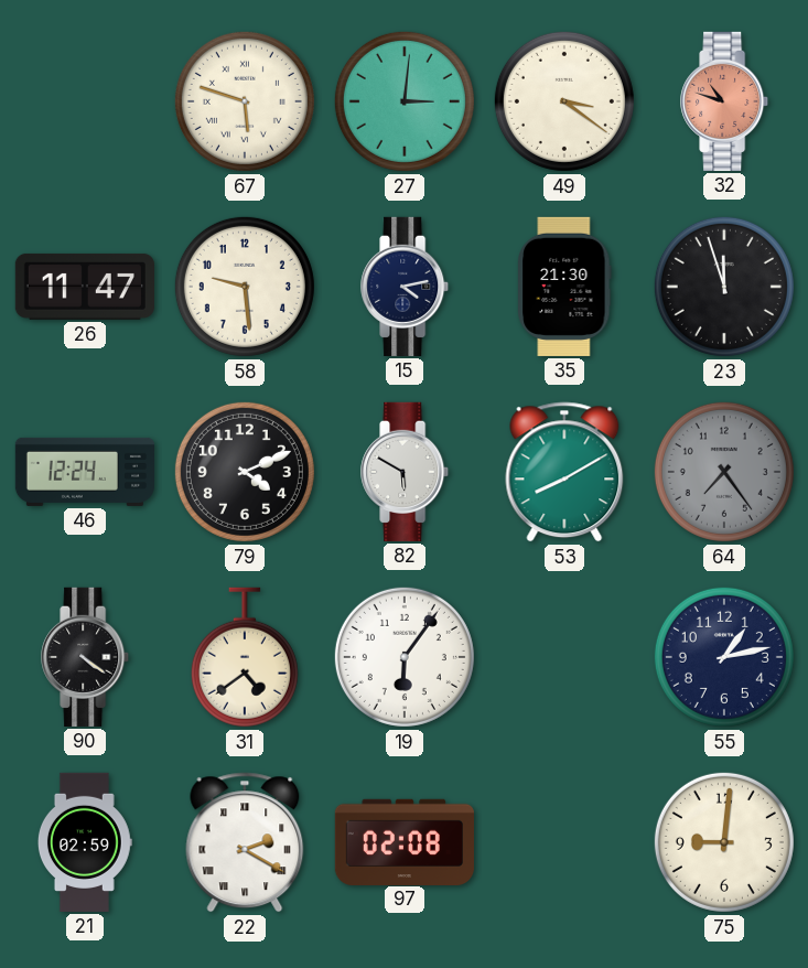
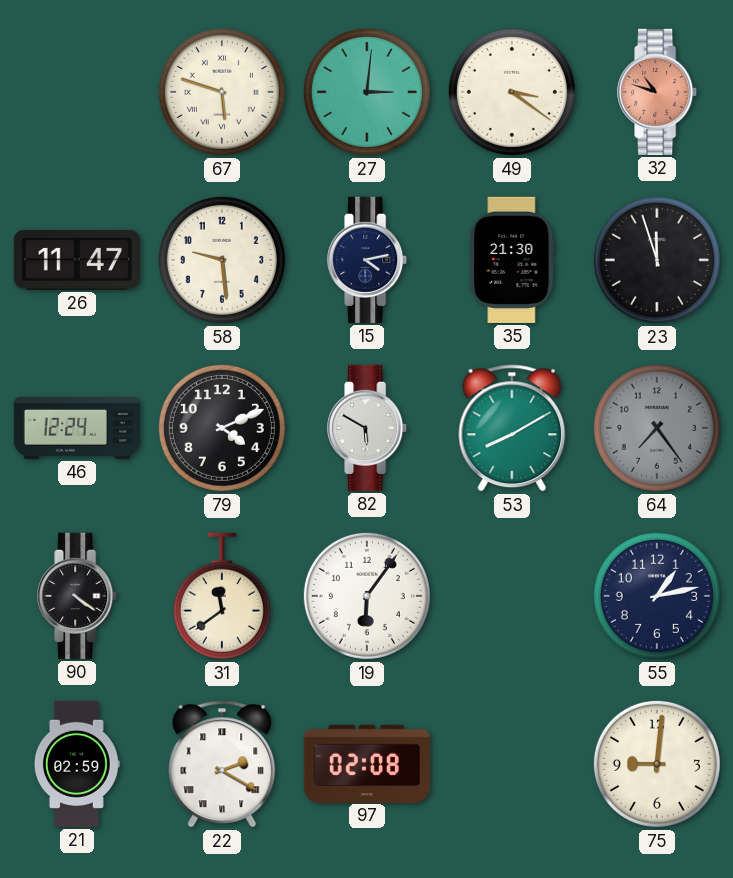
31: 4:39 -> 11:39 (222, 596)
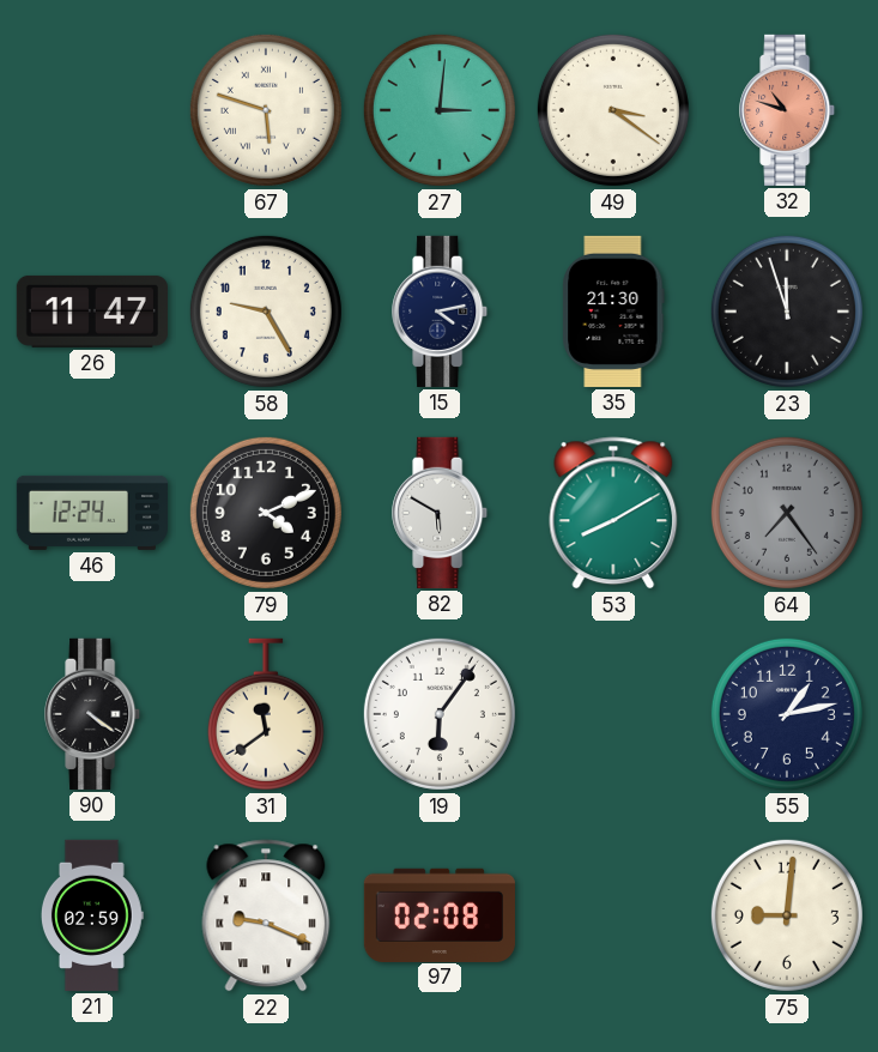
58: 9:29 -> 9:25 (266, 312)
22: 2:20 -> 9:19 (266, 915)
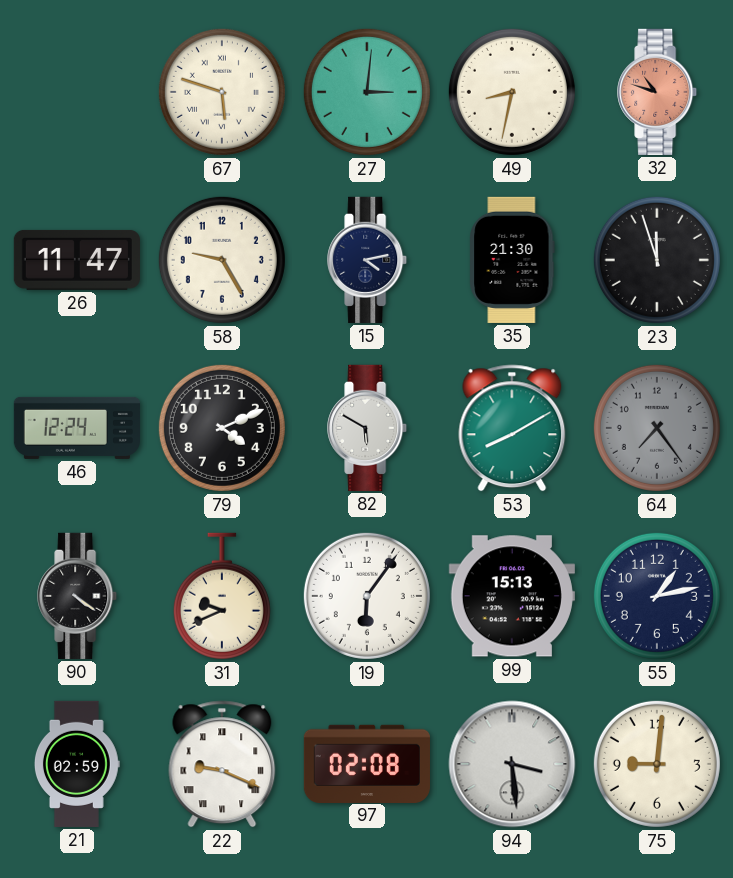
49: 3:21 -> 8:32 (512, 92)
31: 11:39 -> 9:41 (222, 596)
99: none -> 15:13 (512, 596)
94: none -> 3:29 (512, 764)
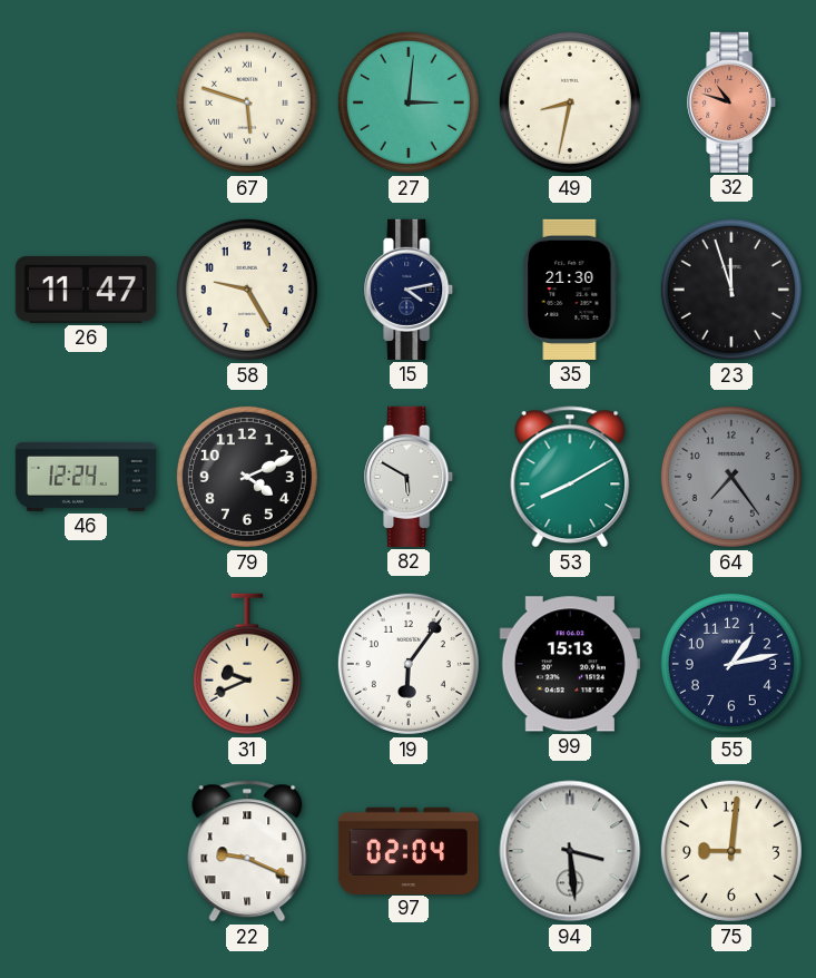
90: 4:21 -> none (78, 596)
21: 02:59 -> none (77, 764)
97: 02:08 -> 02:04 (409, 850)
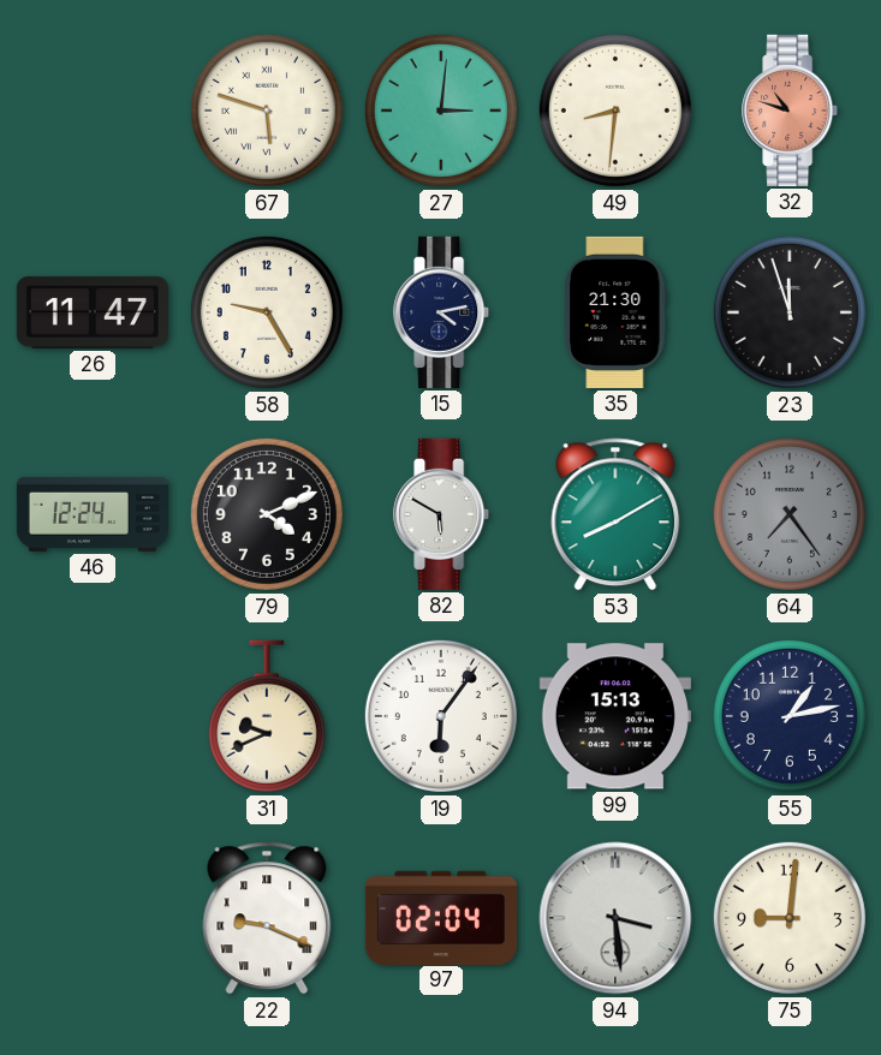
49: 8:32 -> 8:31 (615, 111)
